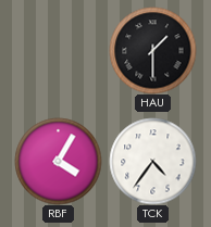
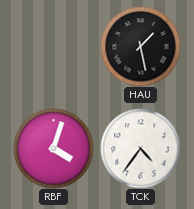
HAU: 1:30 -> 1:28 (140, 46)
RBF: 4:05 -> 4:03 (53, 148)
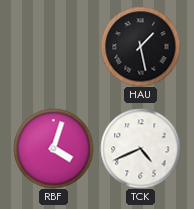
TCK: 4:36 -> 4:41 (140, 148)
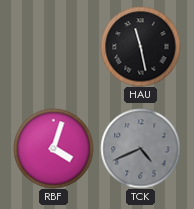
HAU: 1:28 -> 11:28 (140, 46)
TCK dial: white -> grey (140, 148)
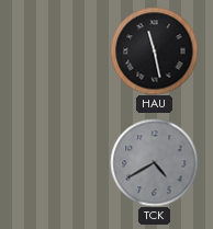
RBF: 4:03 -> none (53, 148)
TCK: 4:41 -> 4:40 (154, 162)
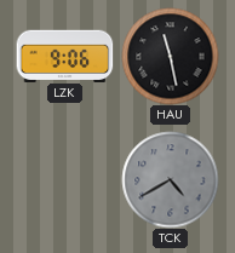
LZK: none -> 9:06 (64, 56)
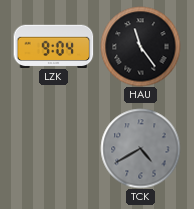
LZK: 9:06 -> 9:04 (53, 46)
HAU: 11:28 -> 11:24 (140, 46)
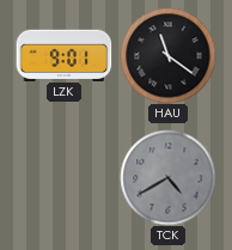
LZK: 9:04 -> 9:01 (63, 55)
HAU: 11:24 -> 11:21 (167, 55)
